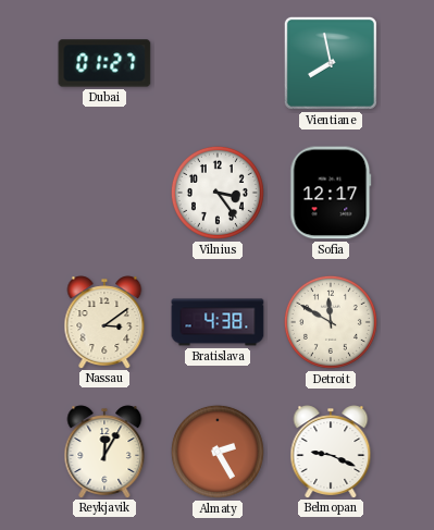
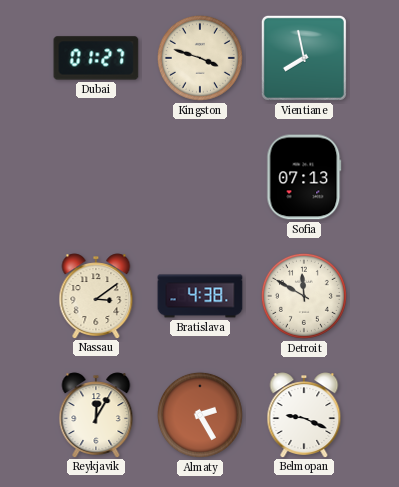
Kingston: none -> 3:48 (200, 58)
Vilnius: 3:24 -> none (218, 193)
Sofia: 12:17 -> 07:13 (304, 177)
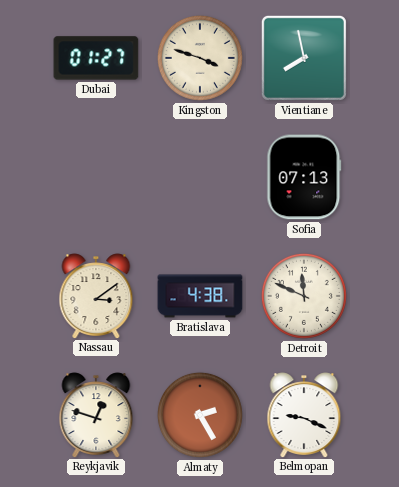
Detroit: 11:50 -> 11:49 (304, 296)
Reykjavik: 12:05 -> 12:48 (96, 415)
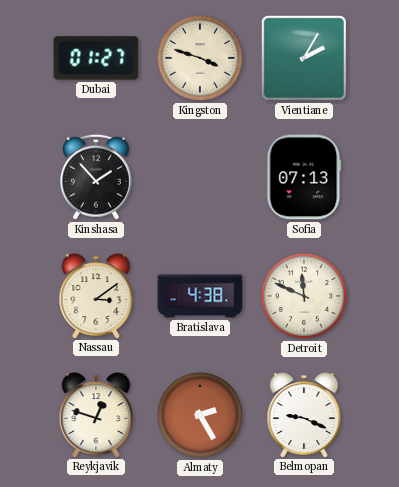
Vientiane: 7:58 -> 2:05 (304, 58)
Kinshasa: none -> 1:53 (96, 177)
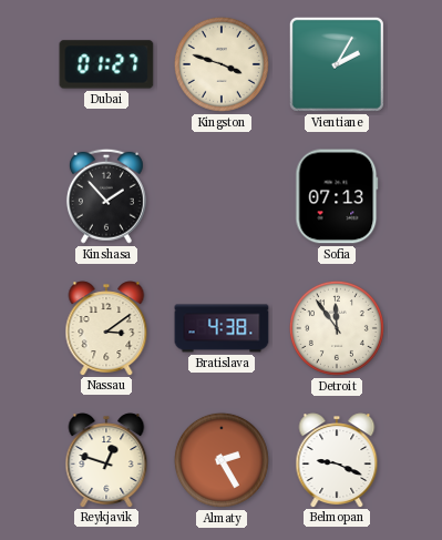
Detroit: 11:49 -> 11:54 (337, 328)
